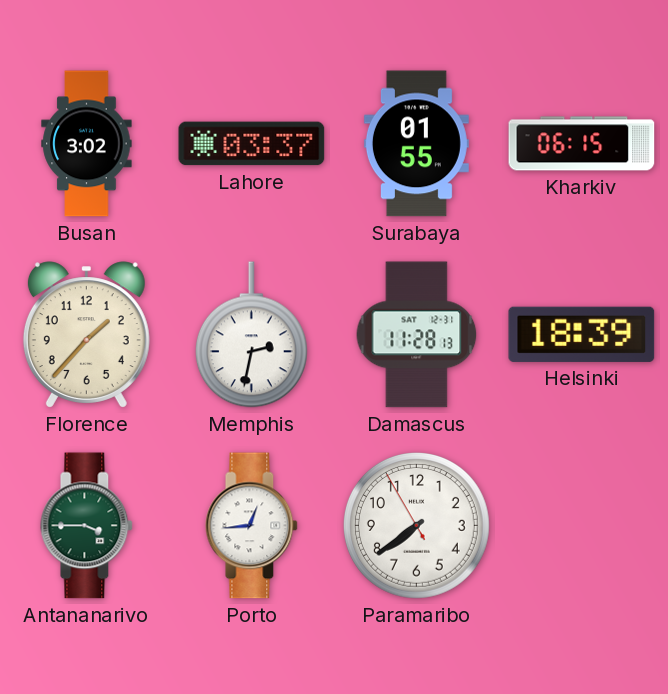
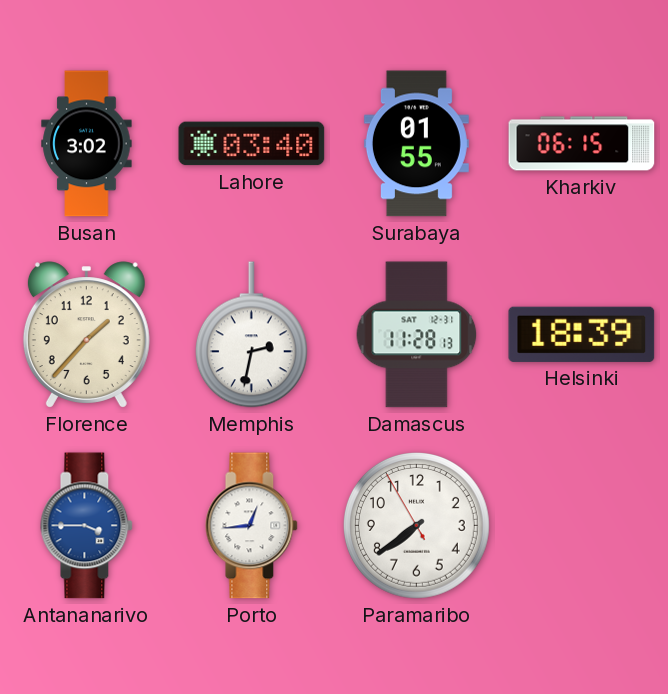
Lahore: 03:37 -> 03:40 (252, 144)
Antananarivo dial: green -> blue (87, 526)
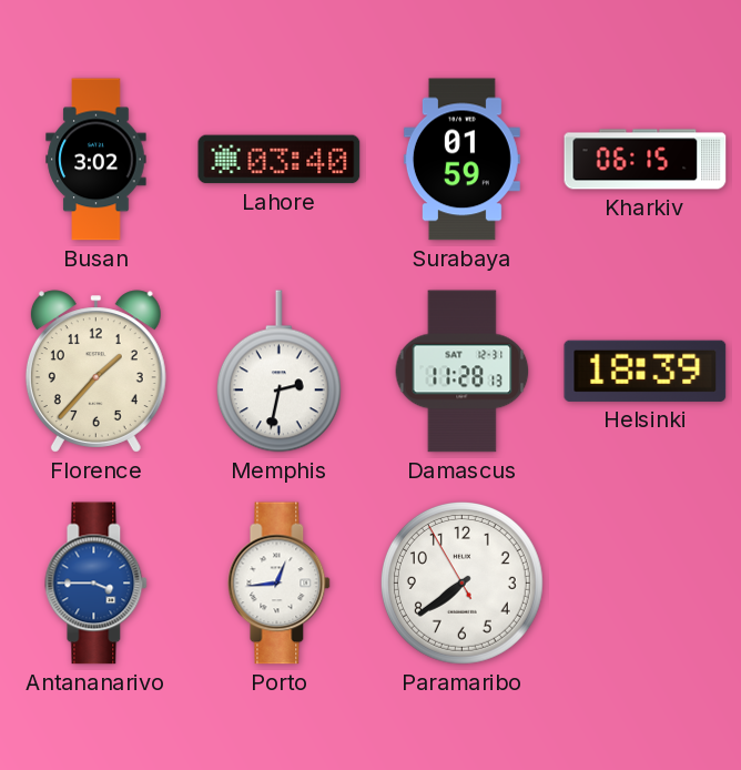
Surabaya: 01:55 -> 01:59 (461, 160)
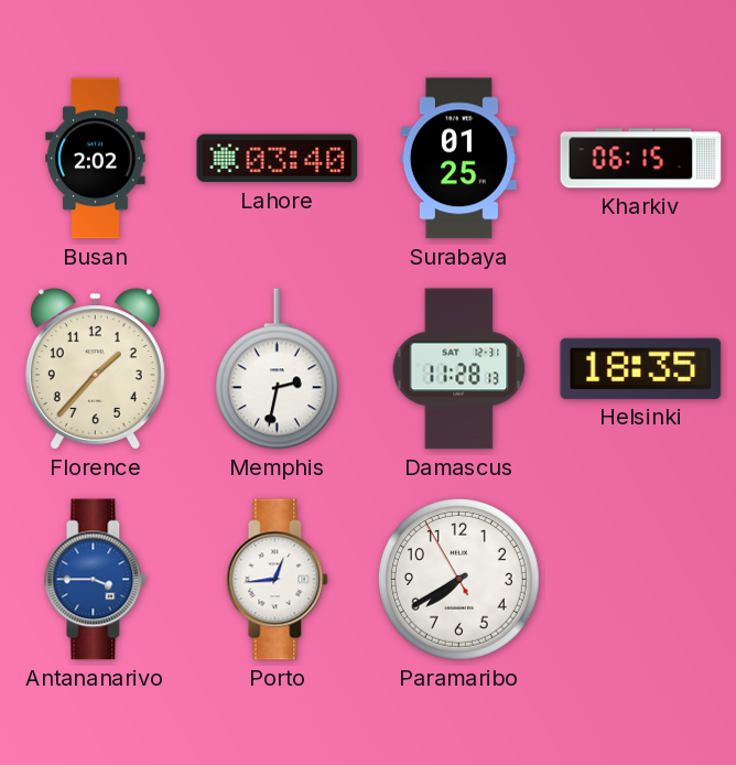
Busan: 3:02 -> 2:02 (96, 159)
Surabaya: 01:59 -> 01:25 (458, 159)
Helsinki: 18:39 -> 18:35 (641, 368)
Paramaribo: 7:38 -> 7:39 (458, 579)
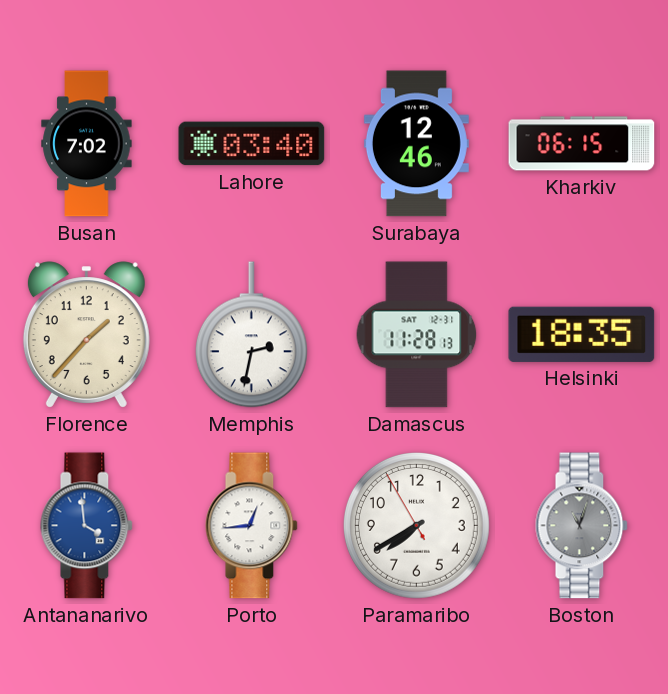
Busan: 2:02 -> 7:02 (87, 144)
Surabaya: 01:25 -> 12:46 (416, 144)
Antananarivo: 3:45 -> 3:59 (87, 526)
Boston: none -> 11:03 (582, 526)
